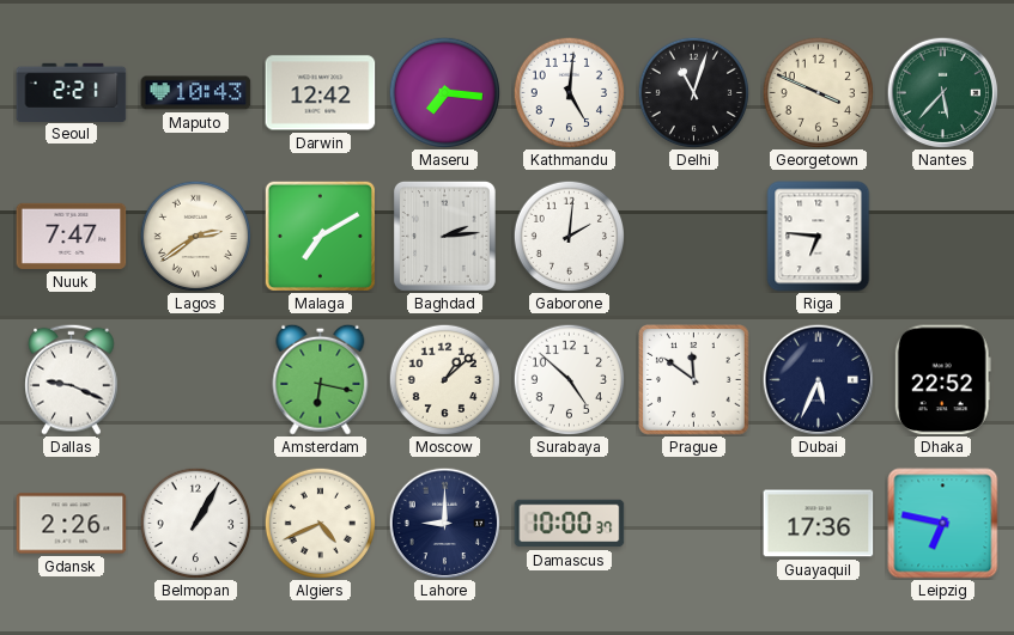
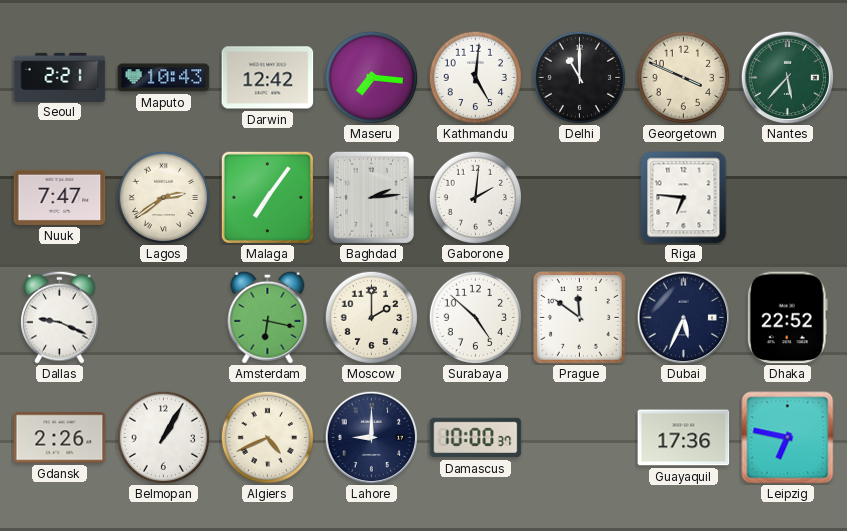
Delhi: 11:03 -> 11:00 (579, 77)
Malaga: 7:10 -> 7:06 (267, 197)
Moscow: 1:08 -> 2:00 (371, 317)
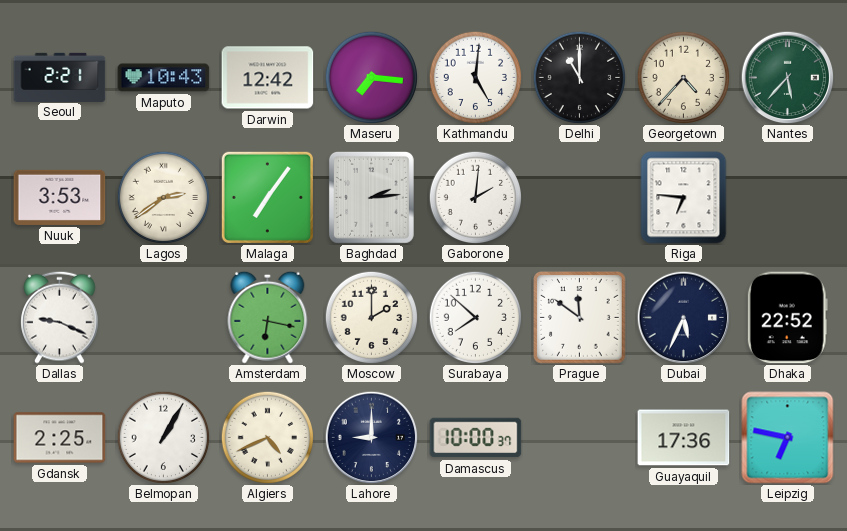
Georgetown: 3:49 -> 4:37 (683, 77)
Nuuk: 7:47 -> 3:53 (60, 197)
Surabaya: 4:52 -> 7:52 (475, 317)
Gdansk: 2:26 -> 2:25 (60, 438)
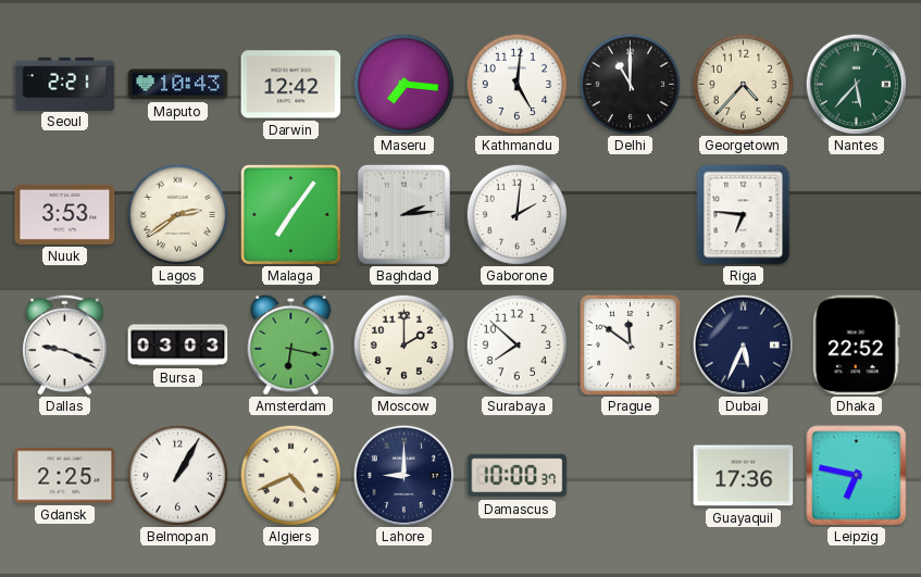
Bursa: none -> 03:03 (178, 346)
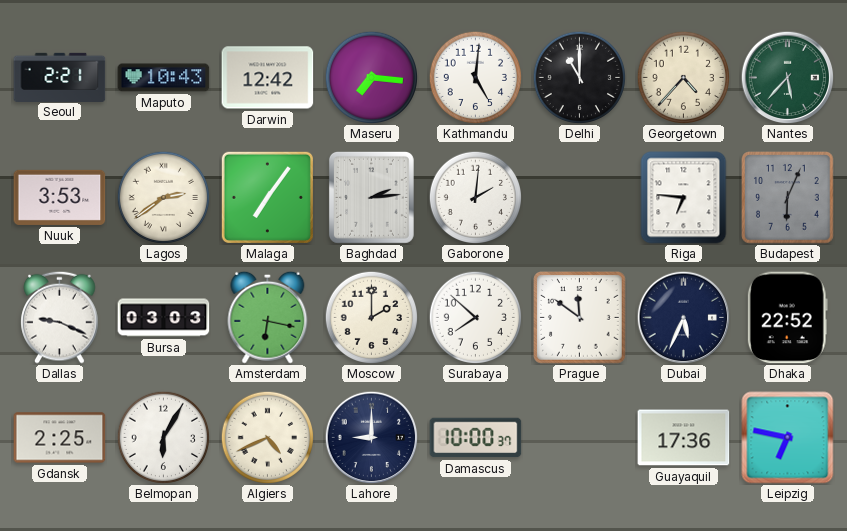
Budapest: none -> 6:04 (788, 198)
Belmopan: 1:05 -> 6:05 (163, 437)
